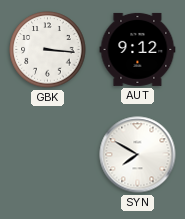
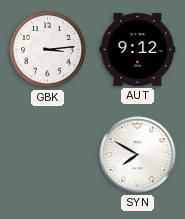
GBK: 3:16 -> 3:14 (48, 50)
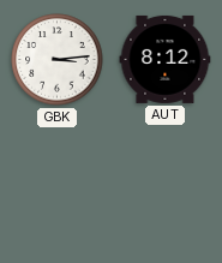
AUT: 9:12 -> 8:12 (166, 59)
SYN: 7:50 -> none (138, 155)
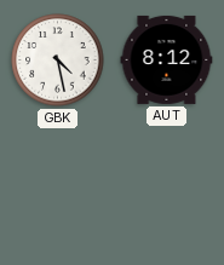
GBK: 3:14 -> 4:28 (58, 61)
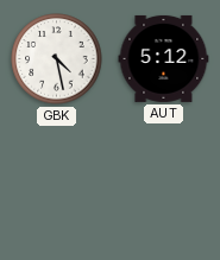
AUT: 8:12 -> 5:12 (164, 58)
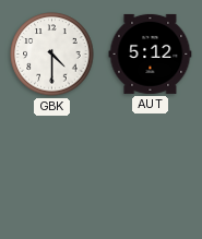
GBK: 4:28 -> 4:30 (52, 55)
